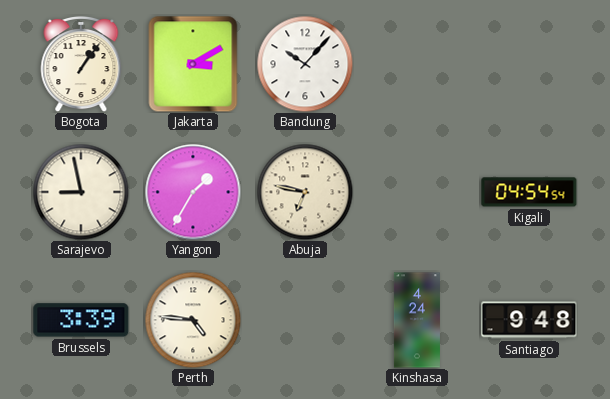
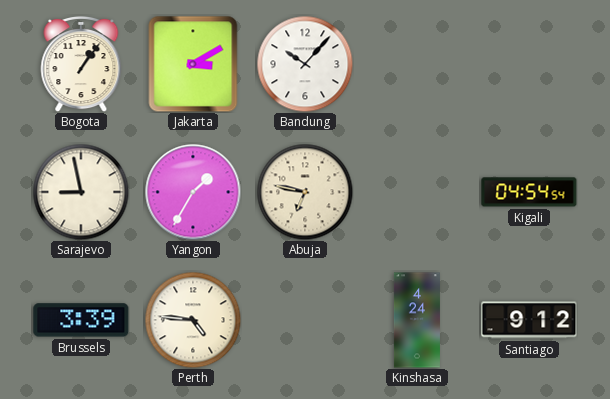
Santiago: 9:48 -> 9:12 (529, 320)
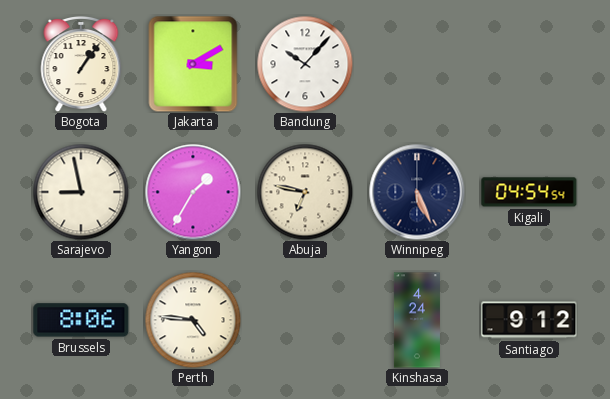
Winnipeg: none -> 5:26 (417, 192)
Brussels: 3:39 -> 8:06 (81, 320)
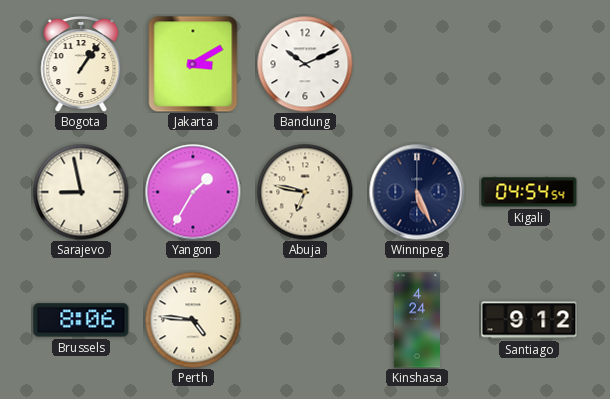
Bandung: 10:07 -> 10:11 (305, 64)
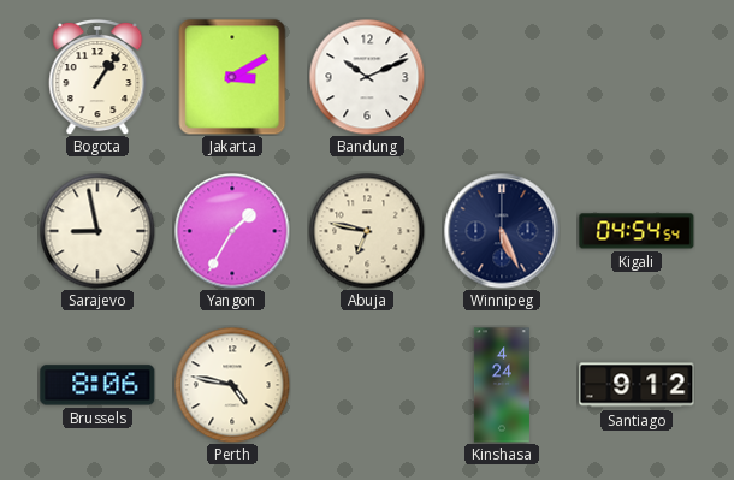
Perth: 4:46 -> 4:47 (232, 385)
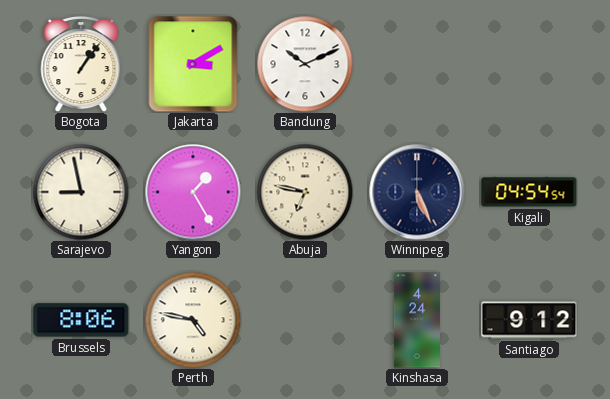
Yangon: 1:35 -> 1:25 (193, 192)
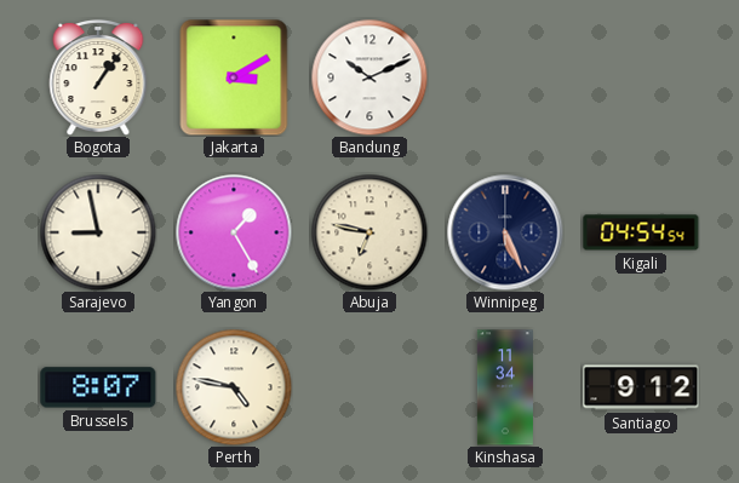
Brussels: 8:06 -> 8:07 (98, 387)
Kinshasa: 4:24 -> 11:34 (505, 387)
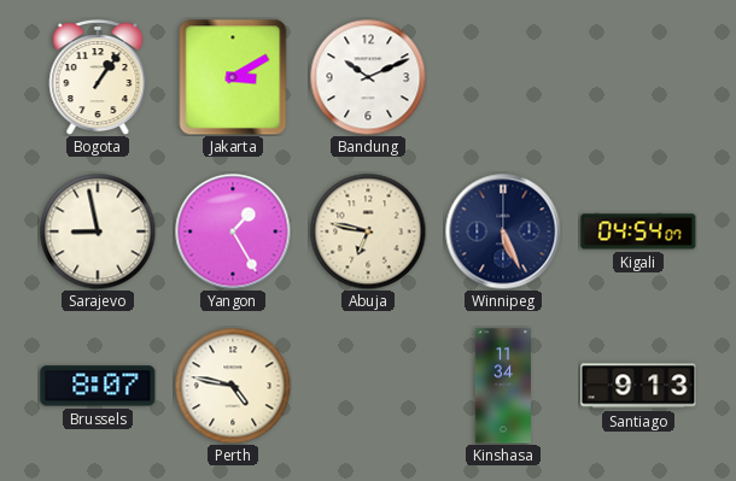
Kigali: 04:54:54 -> 04:54:07 (638, 231)
Santiago: 9:12 -> 9:13 (638, 386)
